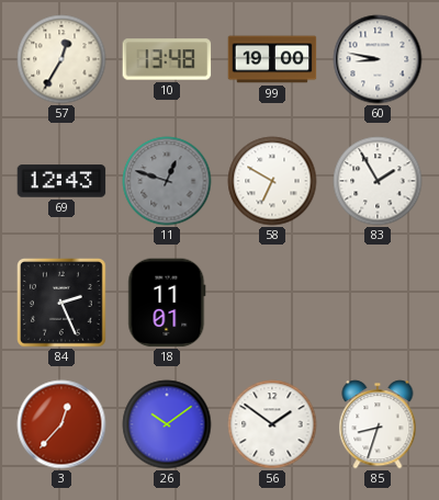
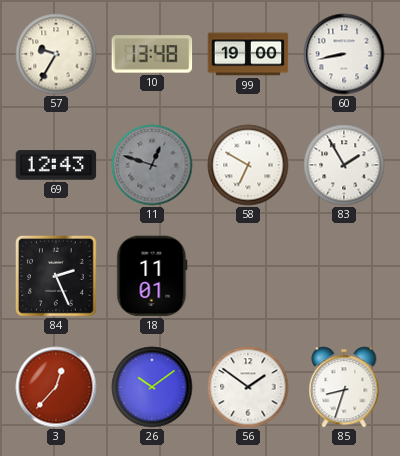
57: 12:35 -> 9:35 (56, 54)
60: 8:47 -> 8:43 (344, 54)
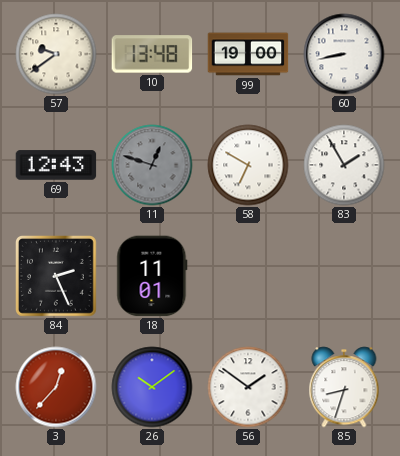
57: 9:35 -> 9:39 (56, 54)
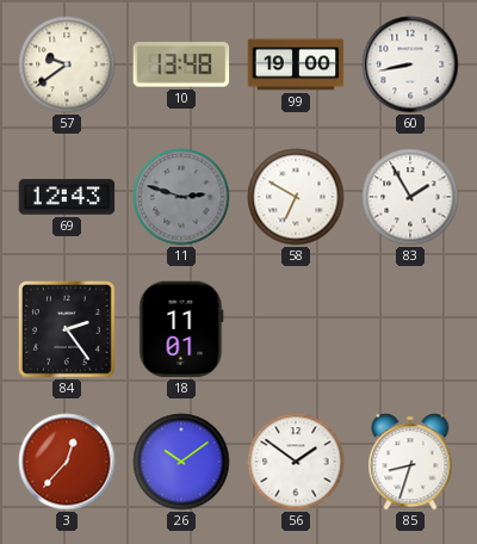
11: 12:48 -> 2:48 (181, 197)
84: 2:26 -> 2:24 (68, 330)
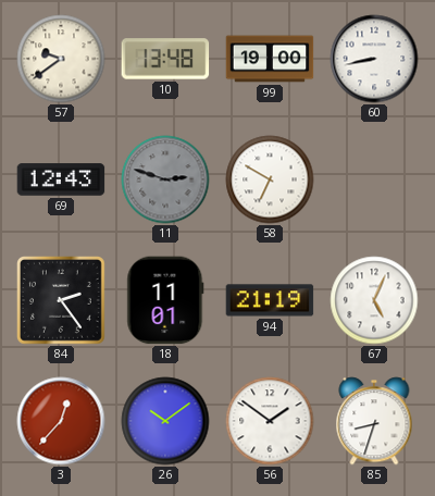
83: 1:55 -> none (410, 197)
94: none -> 21:19 (270, 300)
67: none -> 5:04 (374, 300)
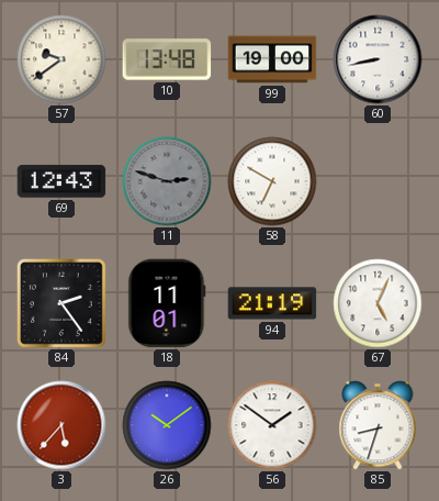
3: 12:37 -> 5:37 (61, 425)
